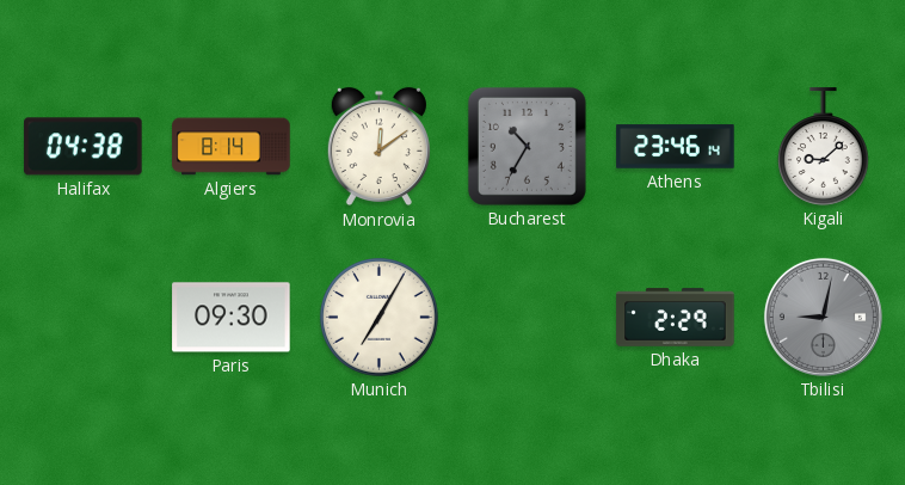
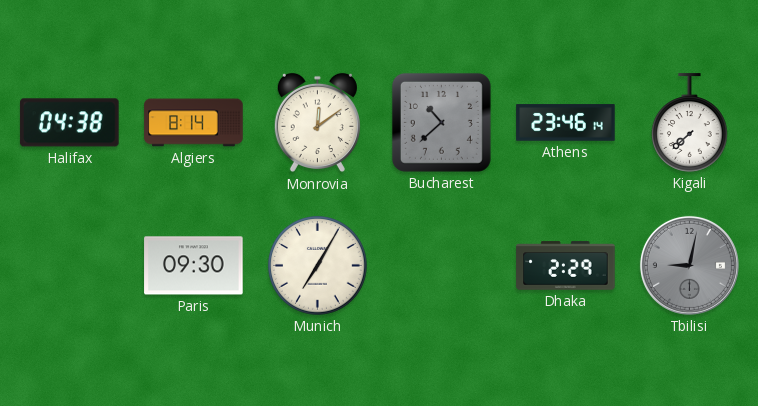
Bucharest: 10:35 -> 10:38 (441, 122)
Kigali: 9:08 -> 7:38 (690, 123)
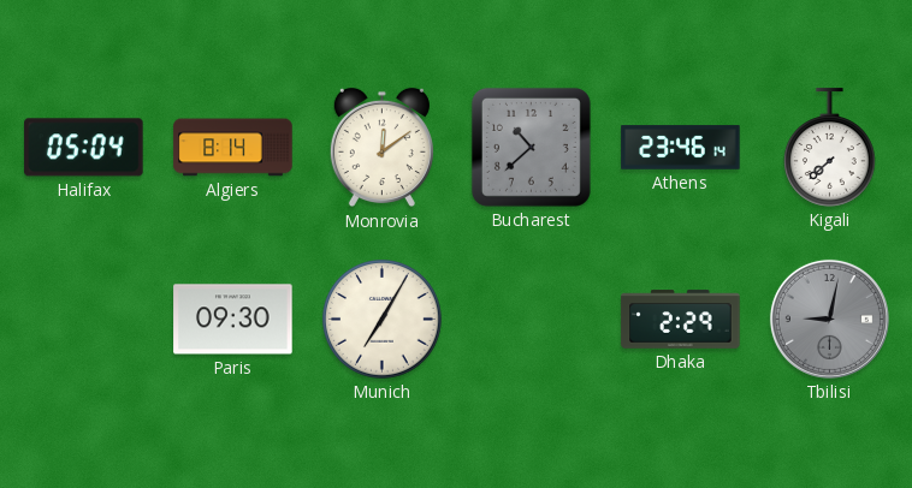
Halifax: 04:38 -> 05:04 (84, 148)
